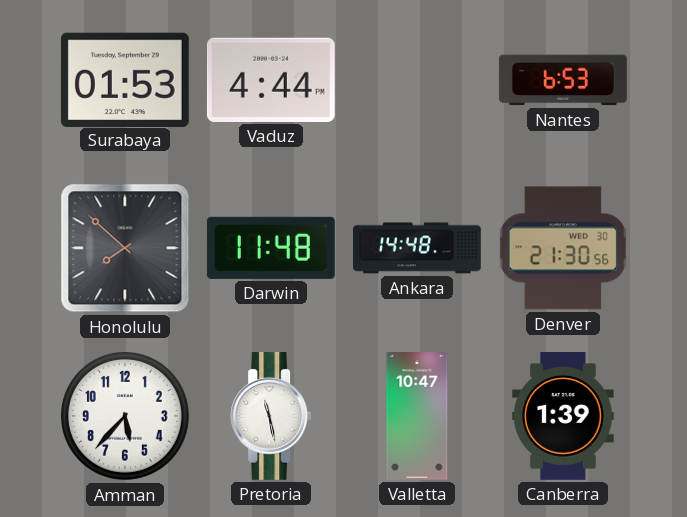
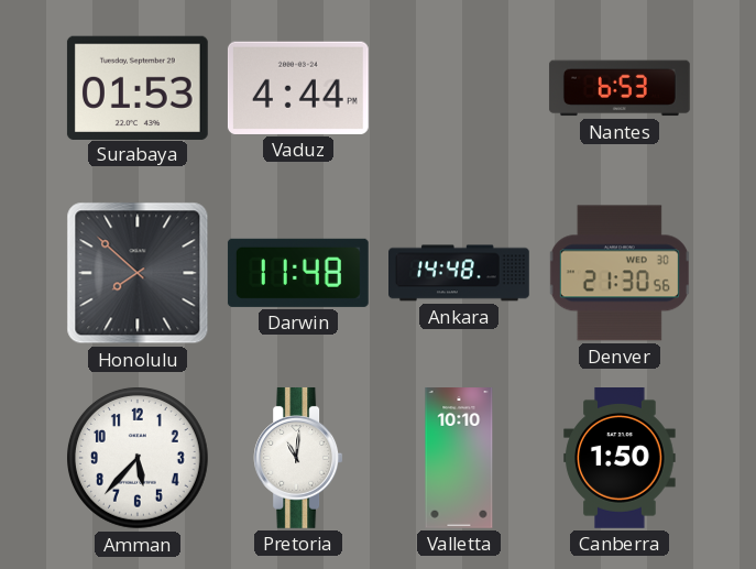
Pretoria: 11:28 -> 11:01 (298, 458)
Valletta: 10:47 -> 10:10 (459, 459)
Canberra: 1:39 -> 1:50 (620, 459)
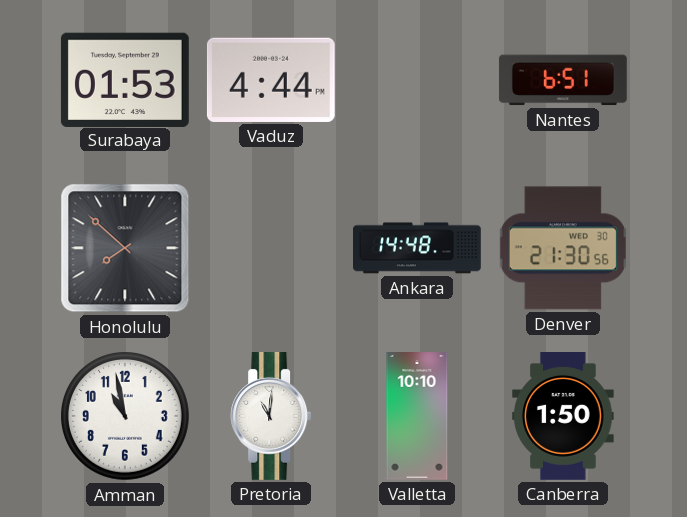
Nantes: 6:53 -> 6:51 (563, 80)
Darwin: 11:48 -> none (298, 273)
Amman: 5:37 -> 10:58 (126, 417)
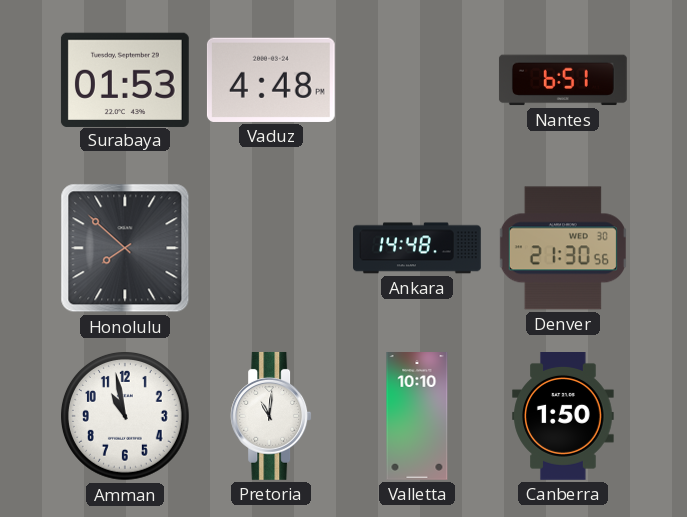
Vaduz: 4:44 -> 4:48 (271, 80)
